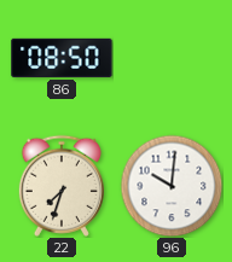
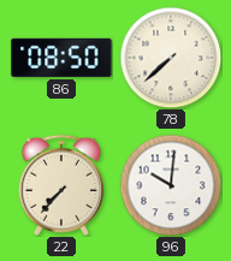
78: none -> 7:38 (171, 58)
22: 7:33 -> 7:37 (61, 185)
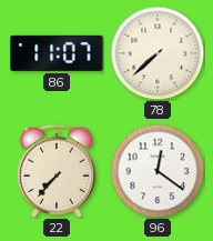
86: 08:50 -> 11:07 (57, 53)
96: 10:01 -> 12:21 (158, 171)
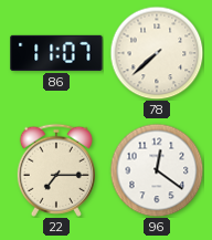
22: 7:37 -> 7:15 (56, 170)
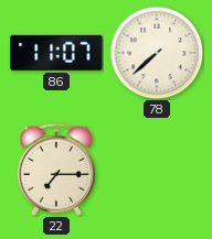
96: 12:21 -> none (157, 170)
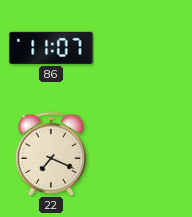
78: 7:38 -> none (157, 53)
22: 7:15 -> 7:19 (51, 154)
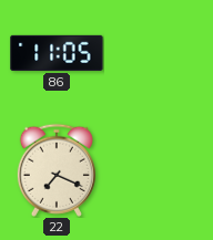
86: 11:07 -> 11:05 (57, 53)
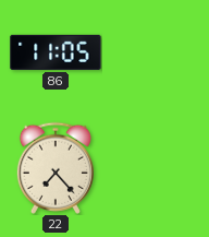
22: 7:19 -> 7:23 (56, 168)
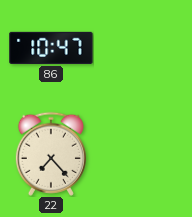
86: 11:05 -> 10:47 (51, 48)
